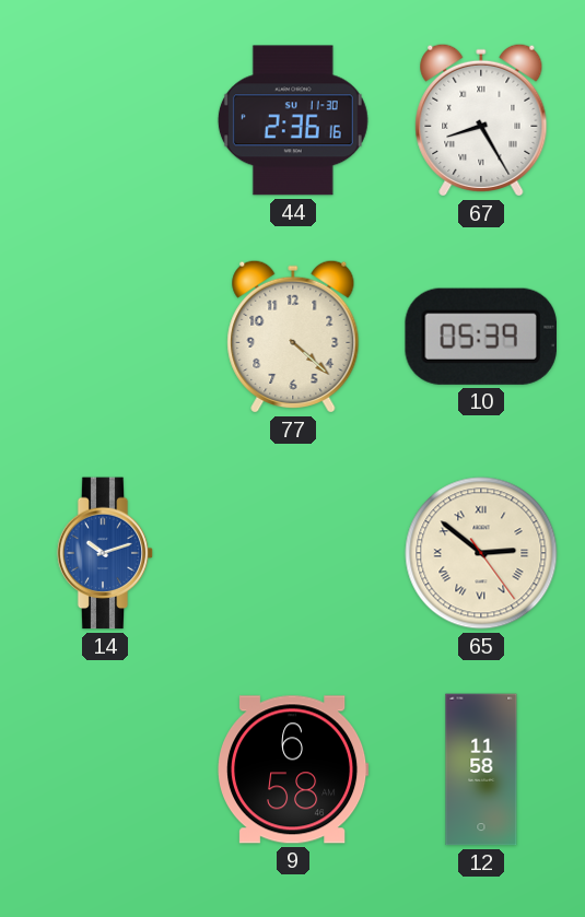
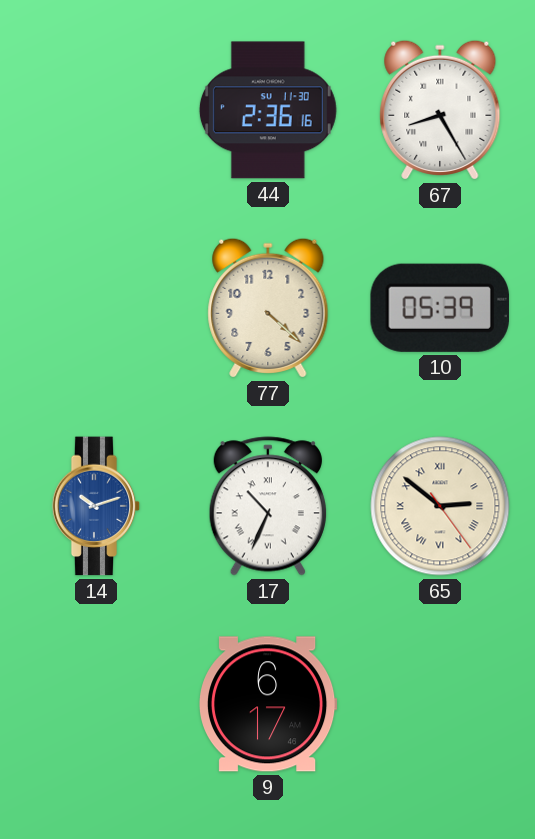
17: none -> 10:34 (268, 506)
9: 6:58 -> 6:17 (269, 704)
12: 11:58 -> none (481, 769)
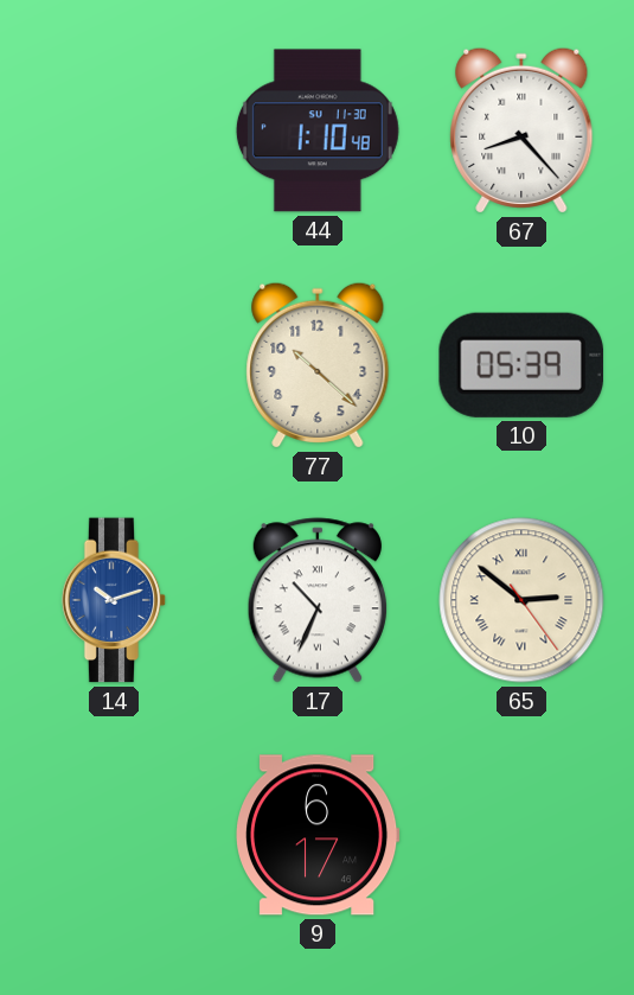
44: 2:36 -> 1:10 (318, 130)
67: 8:25 -> 8:23 (521, 130)
77: 4:22 -> 10:22 (318, 365)
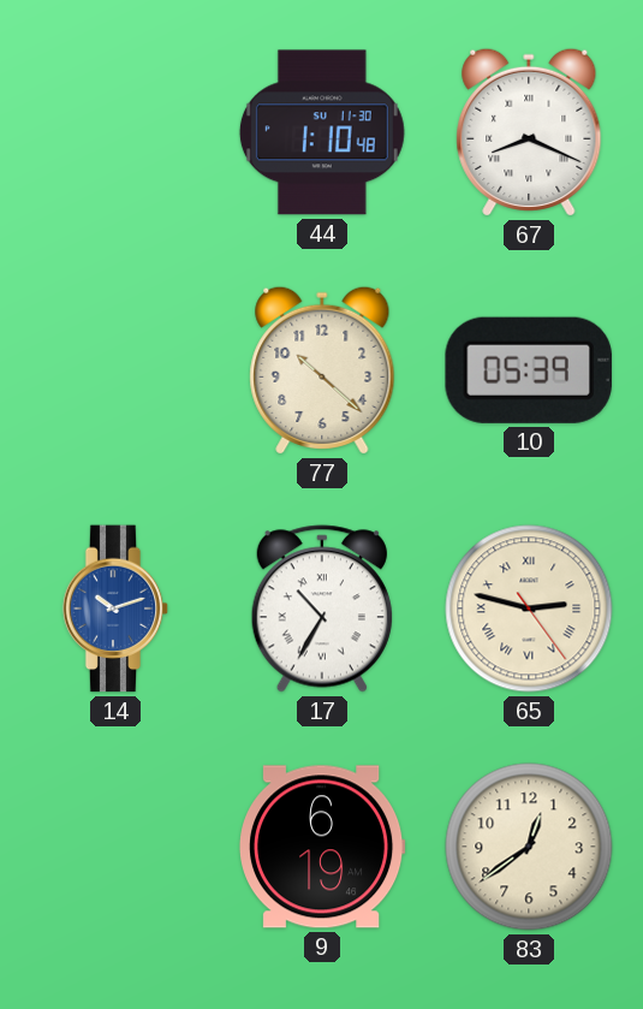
67: 8:23 -> 8:19 (529, 132)
17: 10:34 -> 10:35 (322, 609)
65: 2:51 -> 2:47 (529, 609)
9: 6:17 -> 6:19 (323, 847)
83: none -> 12:39 (529, 847)
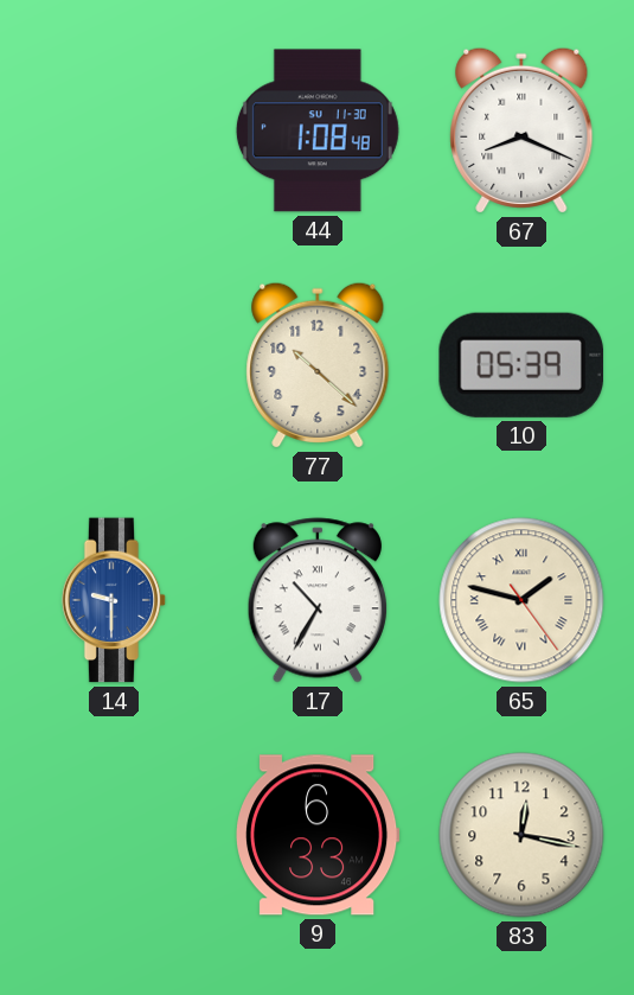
44: 1:10 -> 1:08 (318, 130)
14: 10:12 -> 9:30 (114, 600)
65: 2:47 -> 1:47 (521, 600)
9: 6:19 -> 6:33 (319, 835)
83: 12:39 -> 12:17 (521, 835)
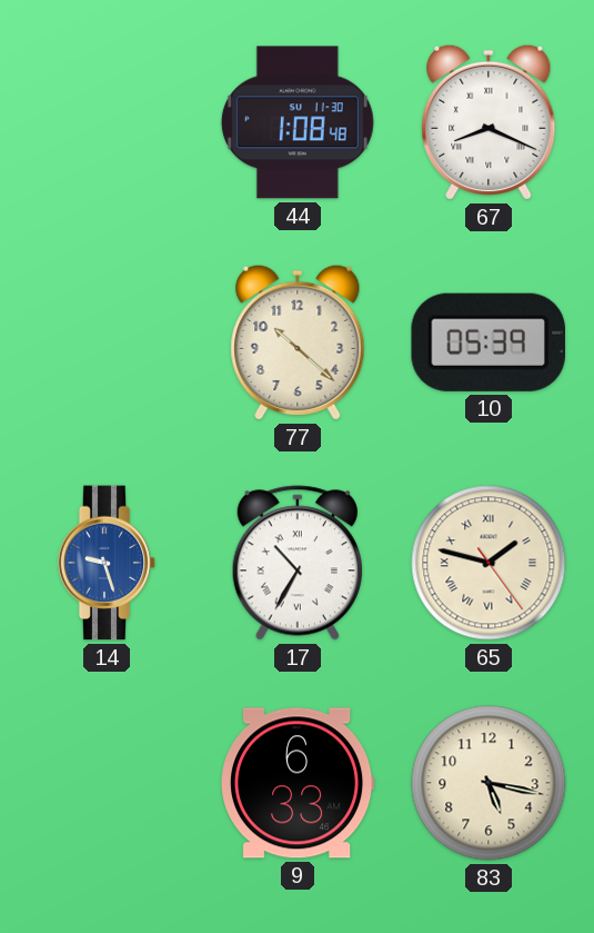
14: 9:30 -> 9:27 (107, 563)
83: 12:17 -> 5:17 (489, 783)
